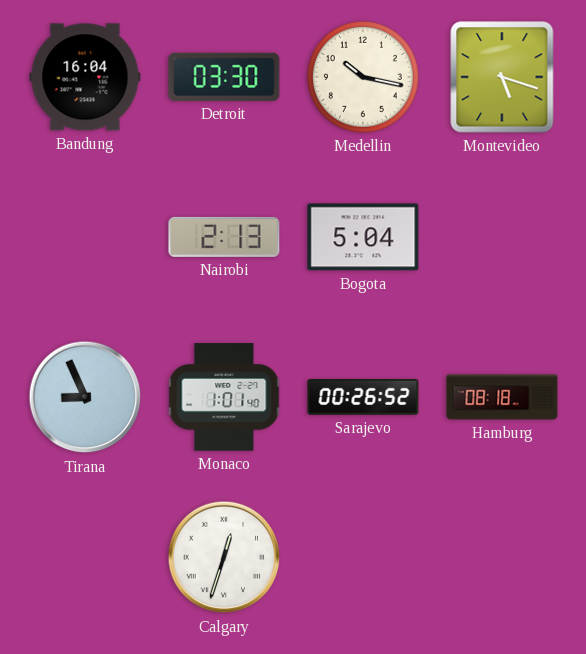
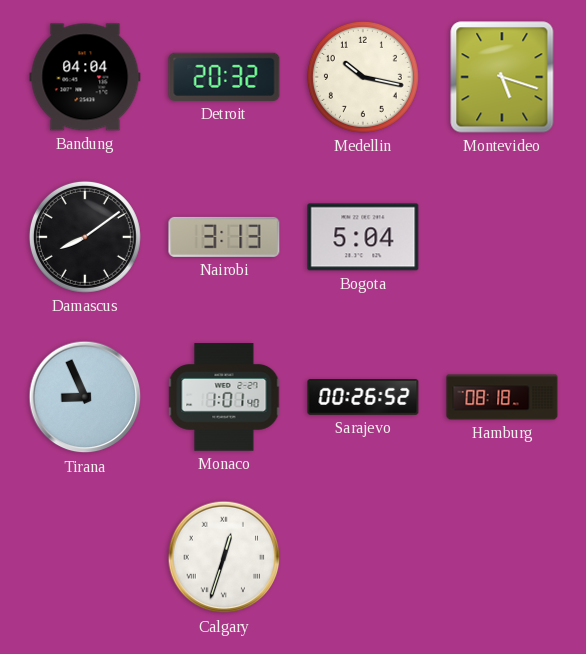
Bandung: 16:04 -> 04:04 (85, 77)
Detroit: 03:30 -> 20:32 (224, 77)
Damascus: none -> 8:09 (85, 237)
Nairobi: 2:13 -> 3:13 (224, 237)
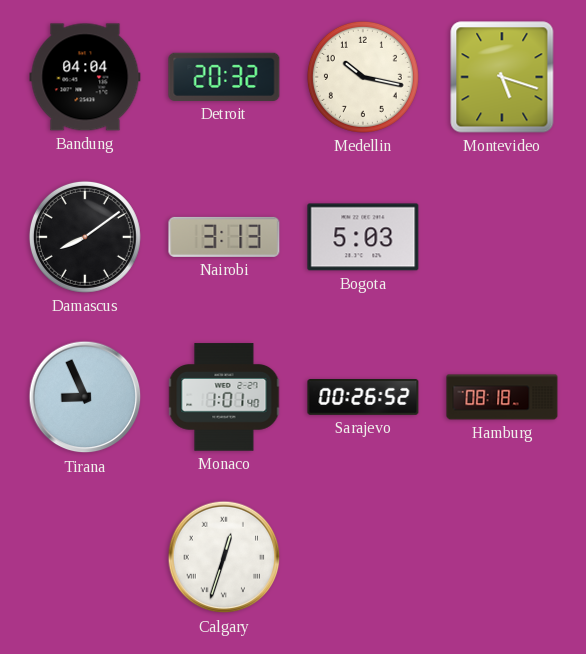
Bogota: 5:04 -> 5:03 (363, 237)
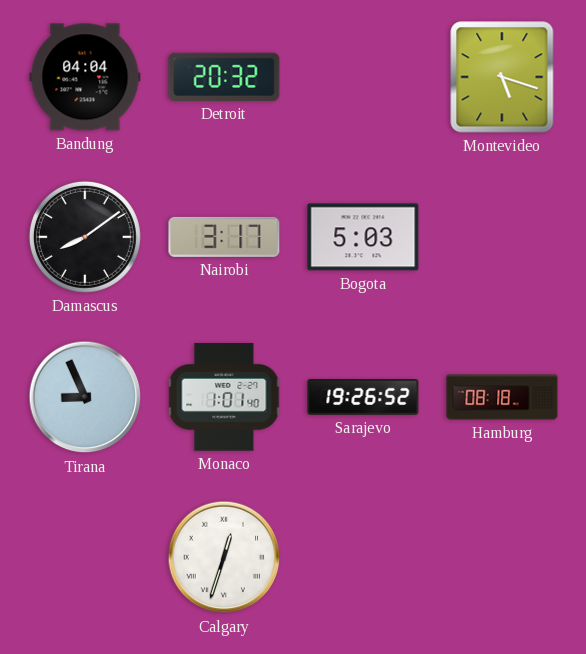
Medellin: 10:17 -> none (363, 77)
Nairobi: 3:13 -> 3:17 (224, 237)
Sarajevo: 00:26 -> 19:26 (363, 398)
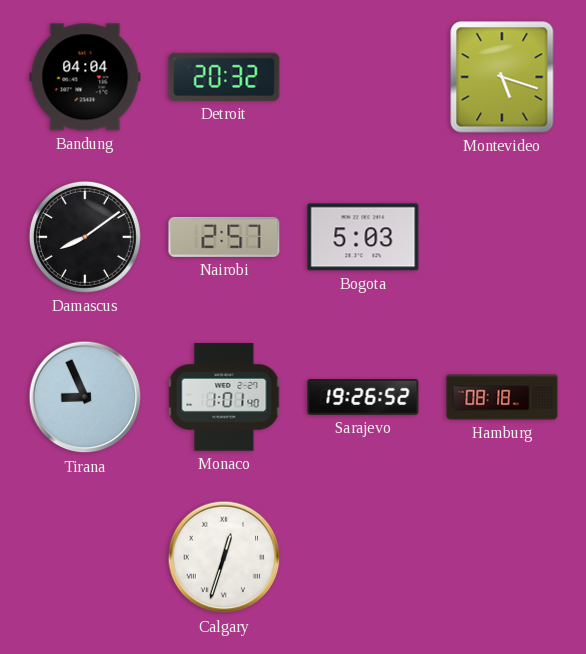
Nairobi: 3:17 -> 2:57 (224, 237)
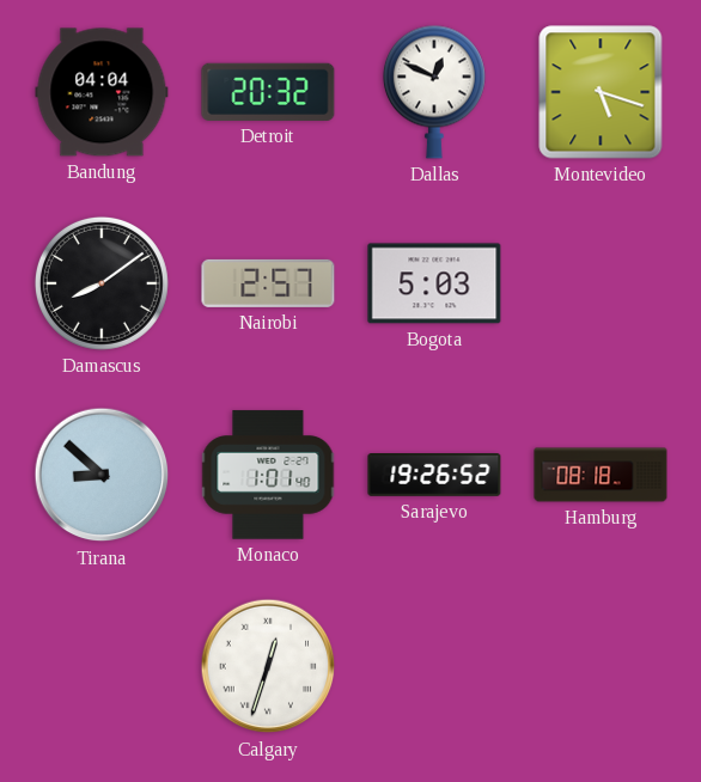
Dallas: none -> 12:49 (434, 92)
Tirana: 8:56 -> 8:52 (102, 475)
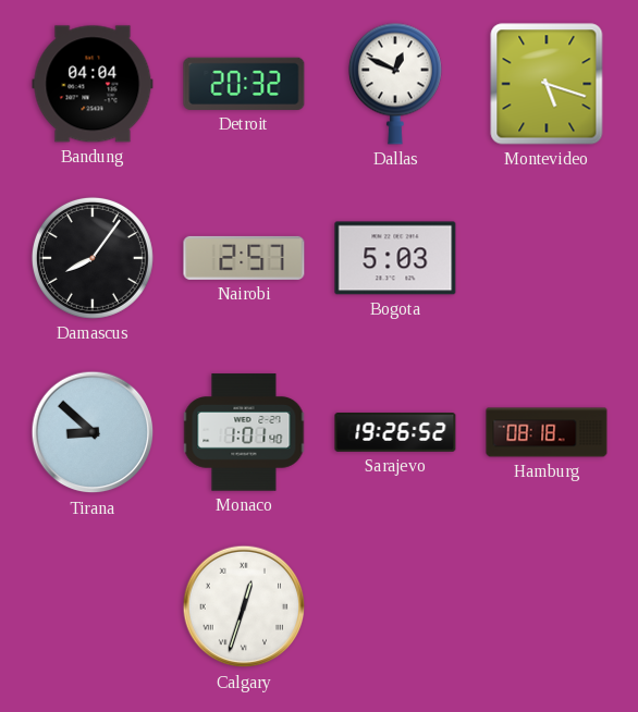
Damascus: 8:09 -> 8:06 (93, 258)
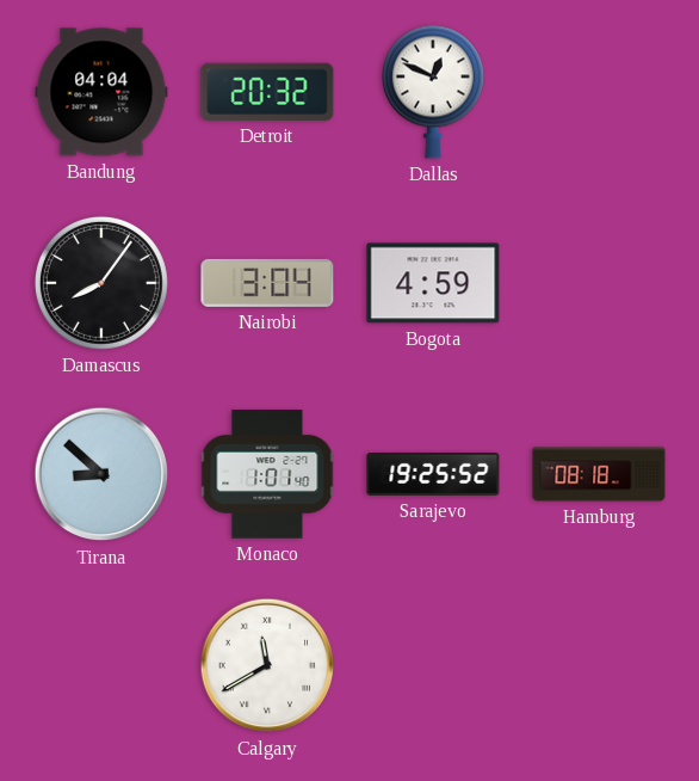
Montevideo: 5:18 -> none (547, 84)
Nairobi: 2:57 -> 3:04 (267, 283)
Bogota: 5:03 -> 4:59 (433, 283)
Sarajevo: 19:26 -> 19:25 (433, 475)
Calgary: 12:33 -> 11:40 (267, 665)
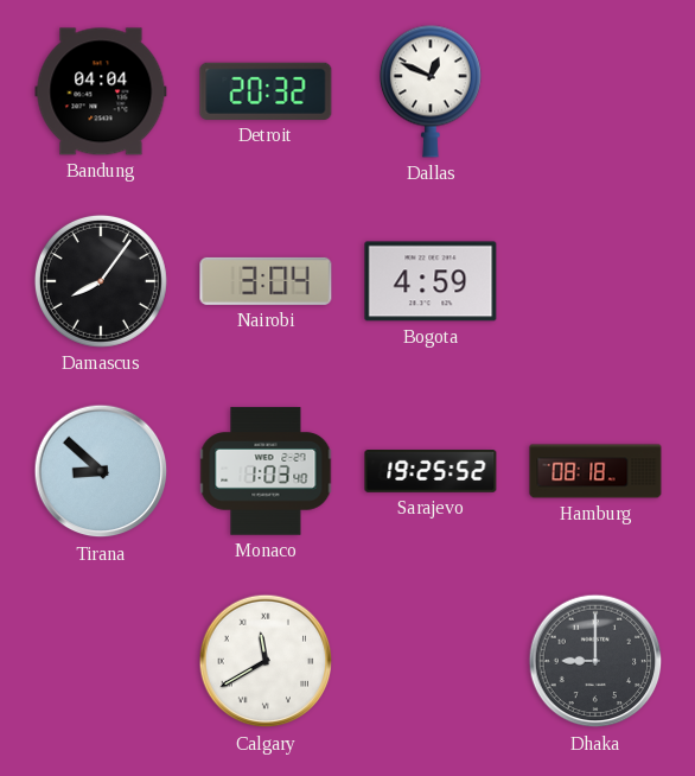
Monaco: 1:01 -> 1:03 (266, 471)
Dhaka: none -> 9:00 (595, 661)
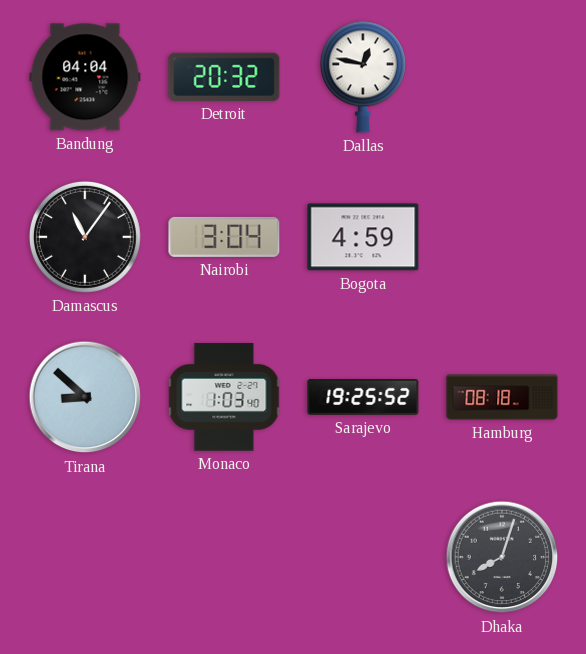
Dallas: 12:49 -> 12:47 (363, 77)
Damascus: 8:06 -> 11:06 (85, 237)
Calgary: 11:40 -> none (266, 661)
Dhaka: 9:00 -> 8:03 (502, 557)
